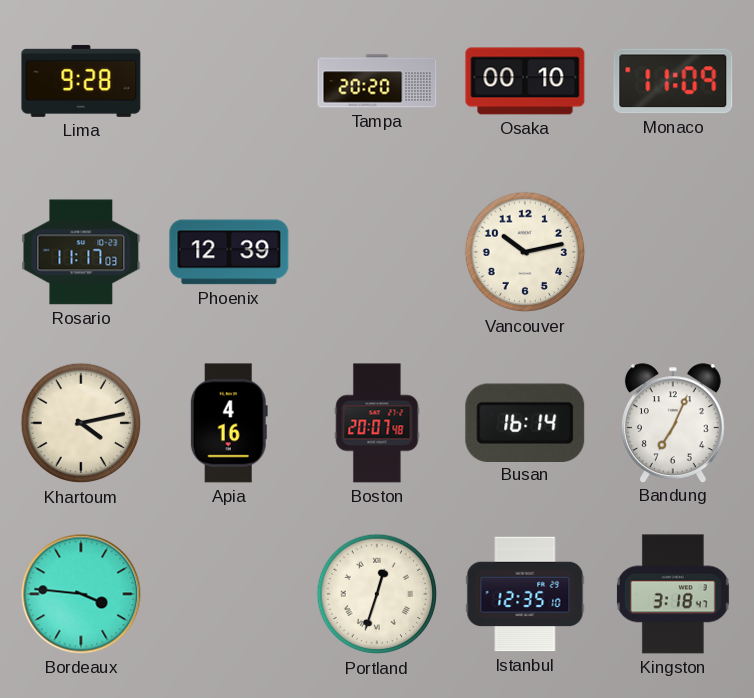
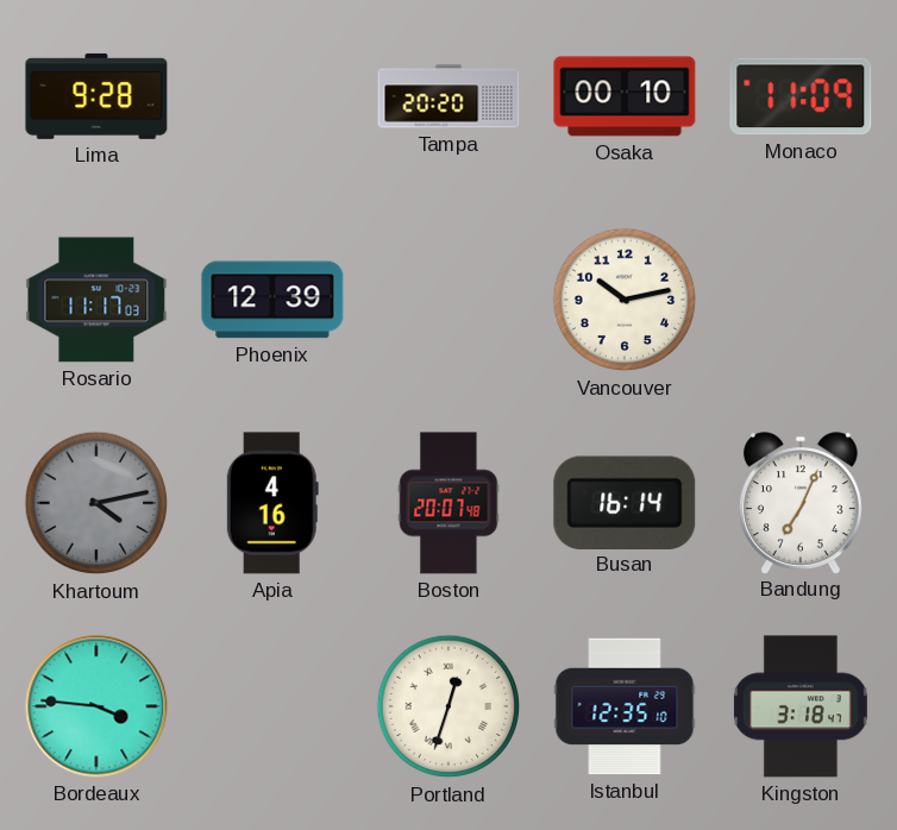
Khartoum dial: cream -> grey (96, 503)
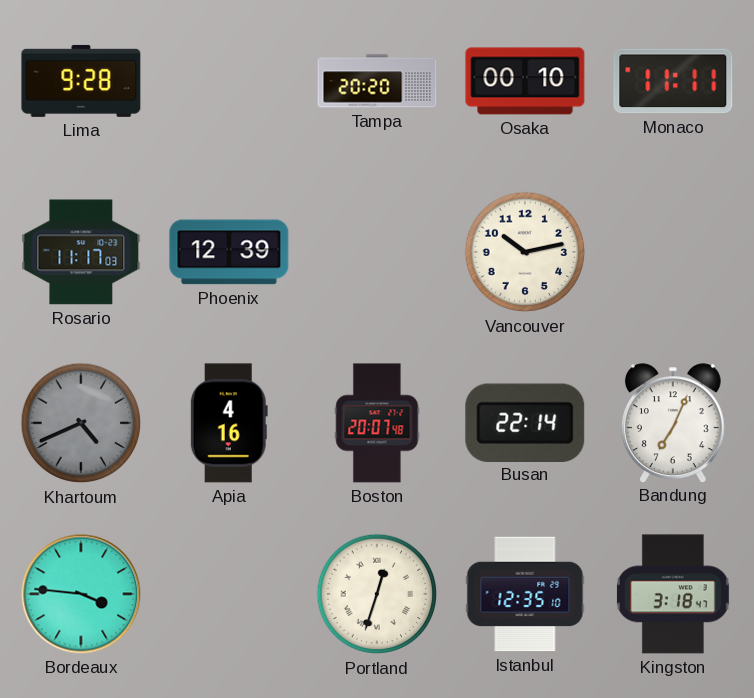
Monaco: 11:09 -> 11:11 (673, 81)
Khartoum: 4:13 -> 4:41 (81, 423)
Busan: 16:14 -> 22:14 (525, 422)
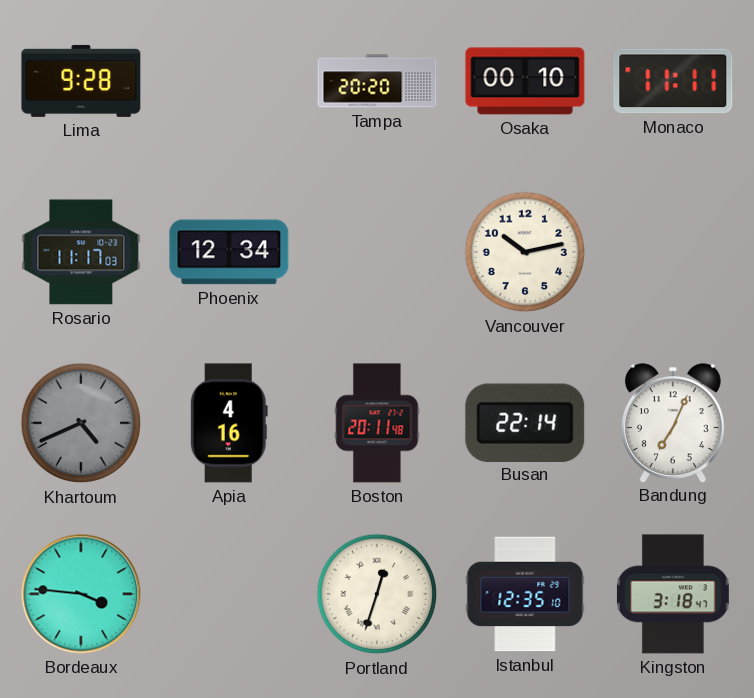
Phoenix: 12:39 -> 12:34 (229, 252)
Boston: 20:07 -> 20:11 (377, 423)
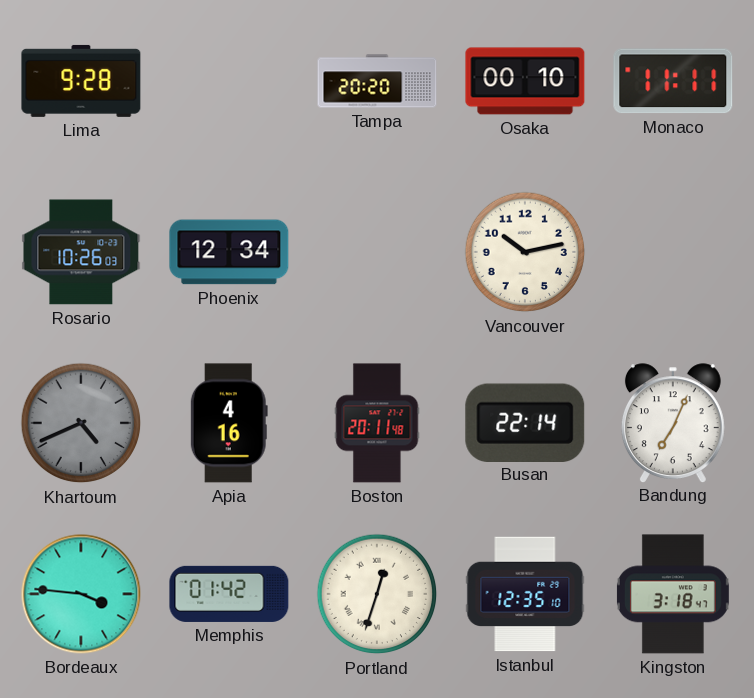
Rosario: 11:17 -> 10:26 (81, 252)
Memphis: none -> 01:42 (229, 594)
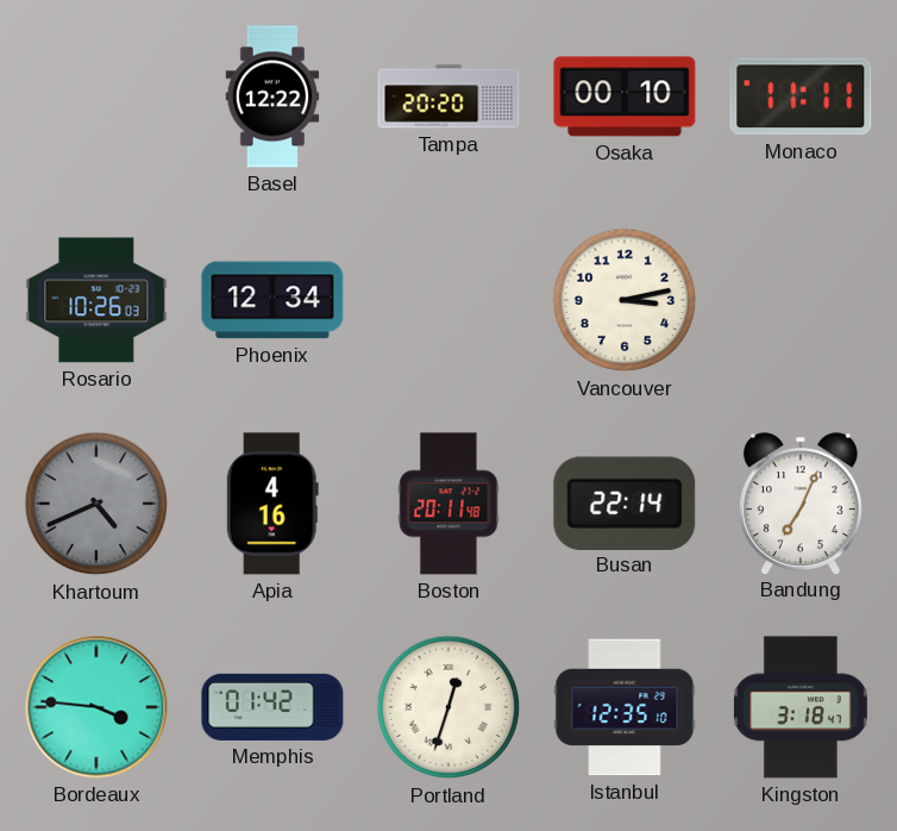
Lima: 9:28 -> none (81, 81)
Basel: none -> 12:22 (272, 96)
Vancouver: 10:13 -> 3:13 (625, 300)
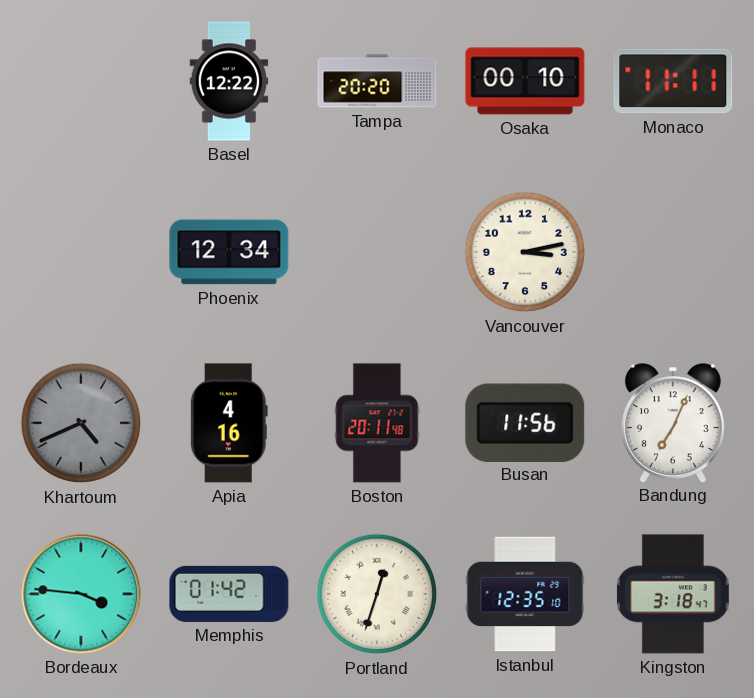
Rosario: 10:26 -> none (96, 300)
Busan: 22:14 -> 11:56 (525, 422)
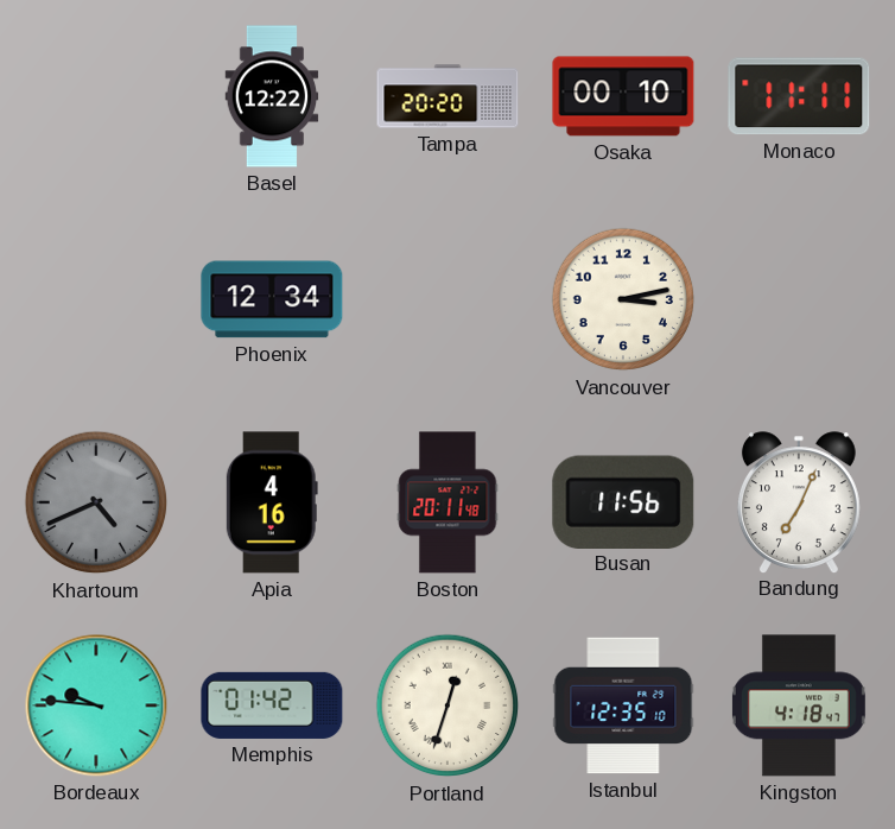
Bordeaux: 3:46 -> 9:46 (96, 705)
Kingston: 3:18 -> 4:18 (799, 705)
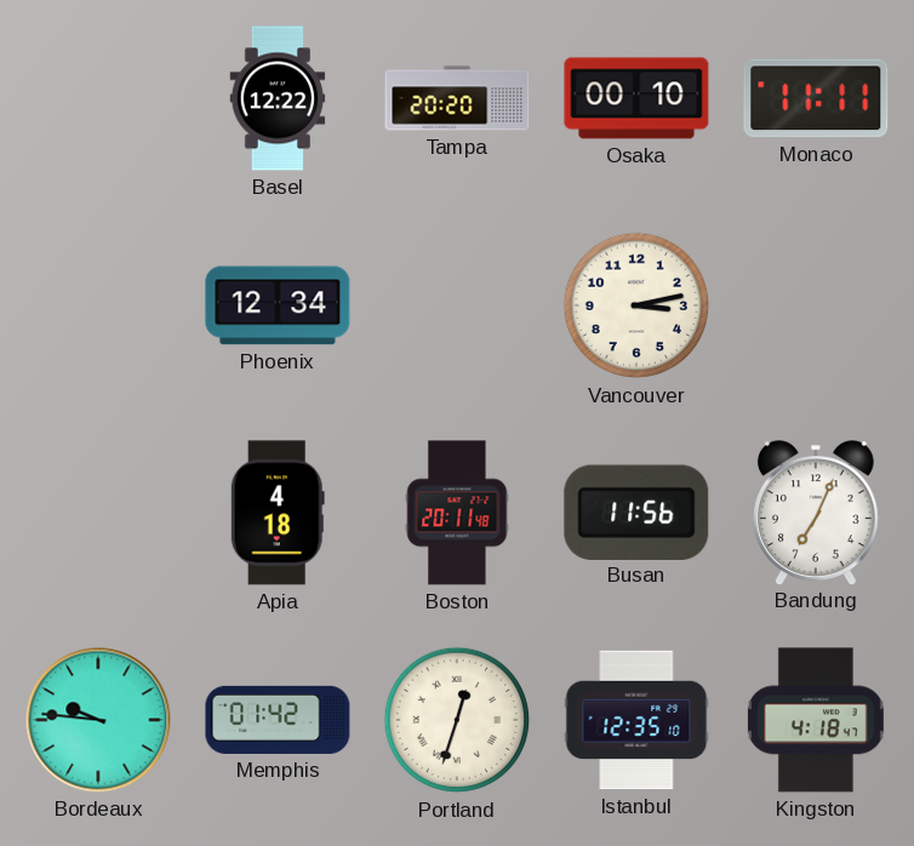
Khartoum: 4:41 -> none (96, 502)
Apia: 4:16 -> 4:18 (278, 513)
